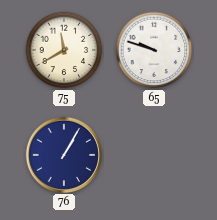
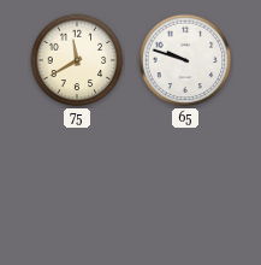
76: 1:05 -> none (63, 154)
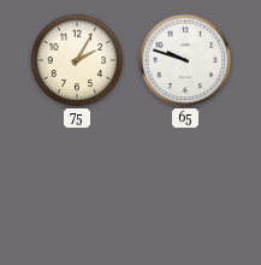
75: 11:40 -> 2:05 (77, 60)
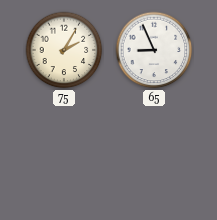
65: 9:48 -> 8:56 (154, 50)
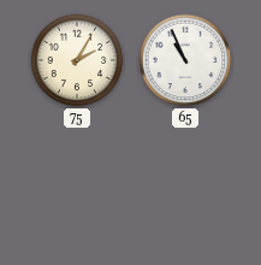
65: 8:56 -> 10:56 (185, 60)
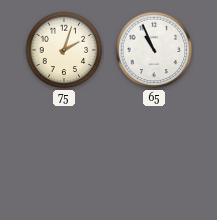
75: 2:05 -> 2:03 (64, 50)
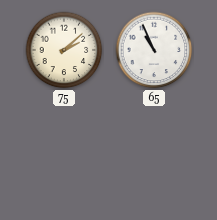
75: 2:03 -> 2:08 (64, 50)
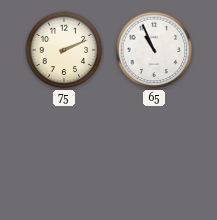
75: 2:08 -> 2:11 (64, 50)
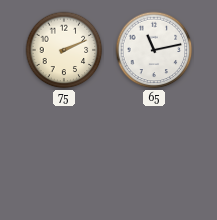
65: 10:56 -> 11:13 (154, 50)
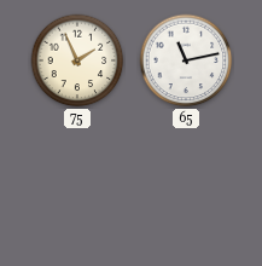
75: 2:11 -> 1:56 (77, 60)
